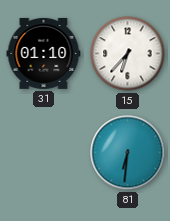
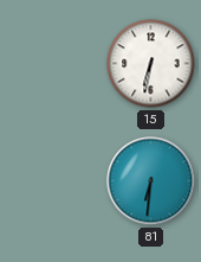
31: 01:10 -> none (44, 53)
15: 6:37 -> 6:32 (151, 64)
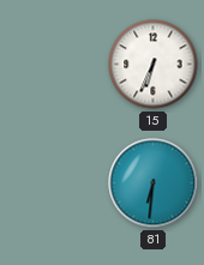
15: 6:32 -> 6:34 (154, 65)
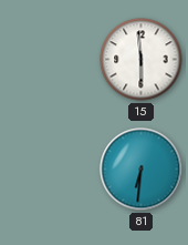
15: 6:34 -> 5:59 (142, 60)
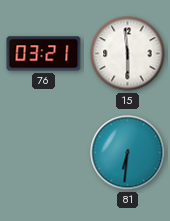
76: none -> 03:21 (44, 54)
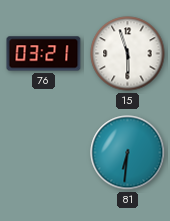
15: 5:59 -> 5:57 (128, 54)
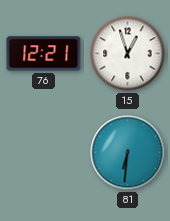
76: 03:21 -> 12:21 (44, 54)
15: 5:57 -> 12:57 (128, 54)
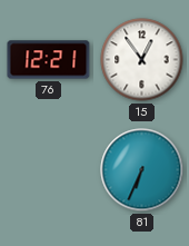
15: 12:57 -> 12:54 (142, 60)
81: 6:31 -> 6:34 (142, 170)
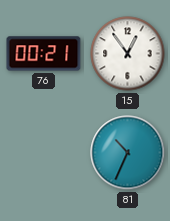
76: 12:21 -> 00:21 (44, 54)
81: 6:34 -> 10:34 (128, 153)
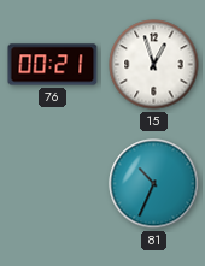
15: 12:54 -> 12:57 (154, 65)
